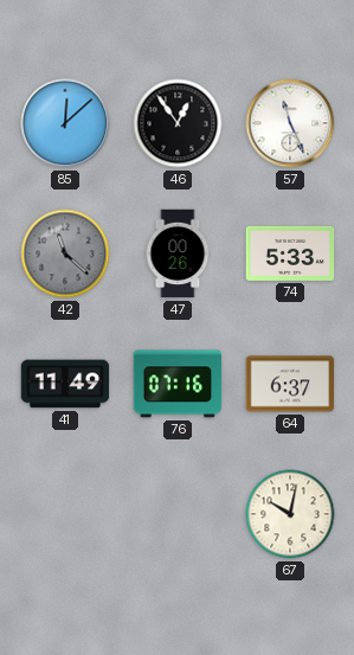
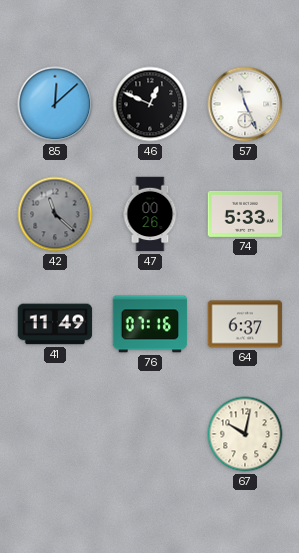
46: 12:54 -> 12:49 (150, 104)
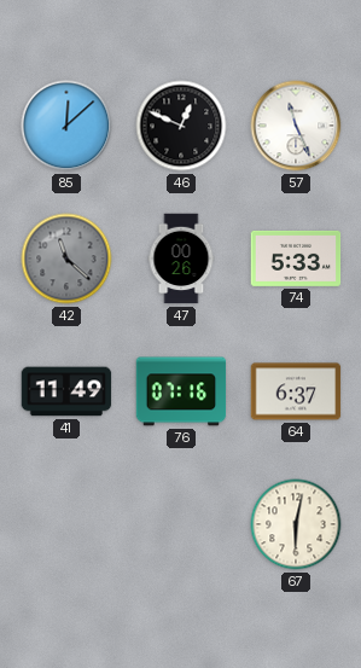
67: 10:02 -> 6:02 (296, 524)
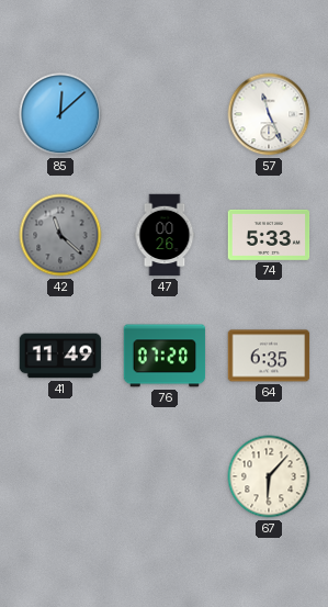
46: 12:49 -> none (181, 126)
76: 07:16 -> 07:20 (165, 356)
64: 6:37 -> 6:35 (269, 356)
67: 6:02 -> 6:07 (269, 476)
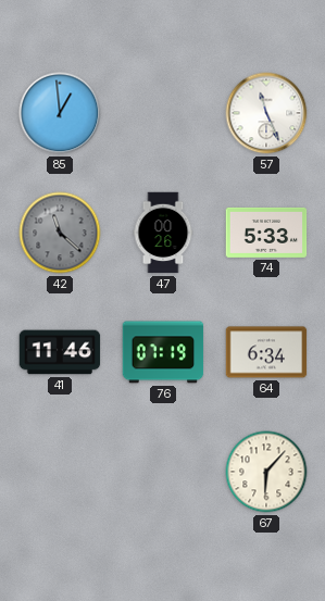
85: 12:08 -> 12:59 (60, 113)
41: 11:49 -> 11:46 (60, 352)
76: 07:20 -> 07:19 (163, 352)
64: 6:35 -> 6:34 (266, 352)
